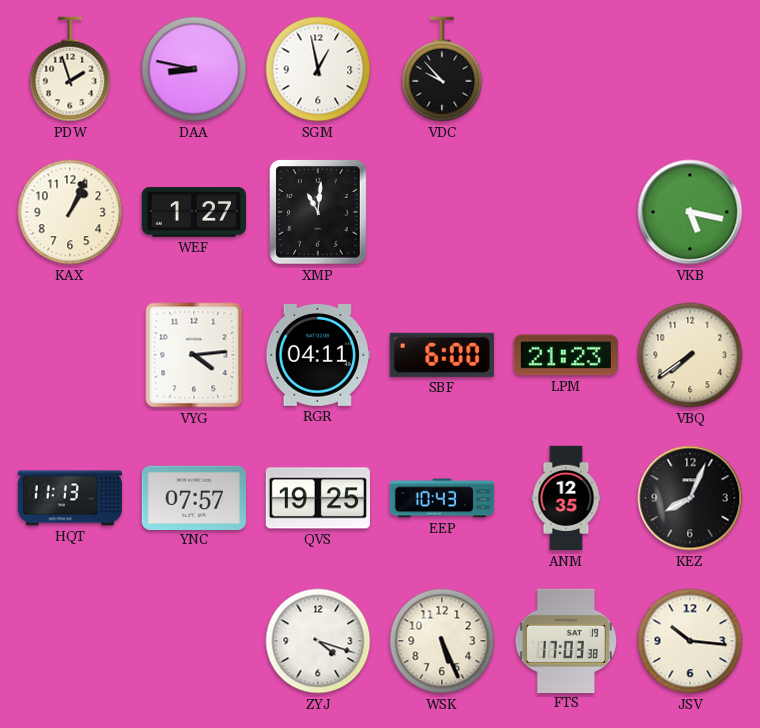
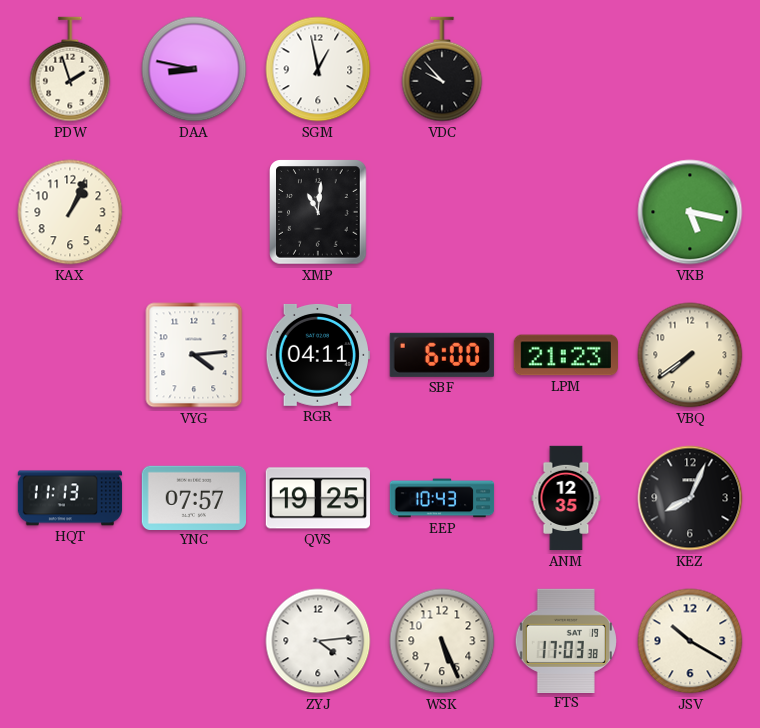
WEF: 1:27 -> none (193, 212)
ZYJ: 4:18 -> 4:14 (318, 641)
JSV: 10:16 -> 10:20 (690, 641)
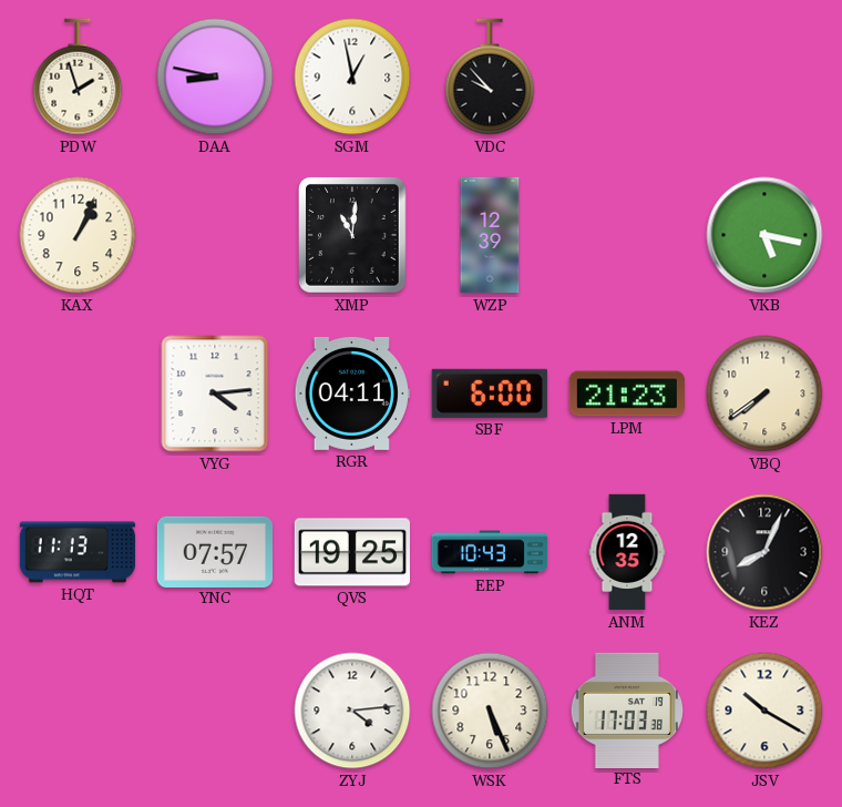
WZP: none -> 12:39 (490, 235)
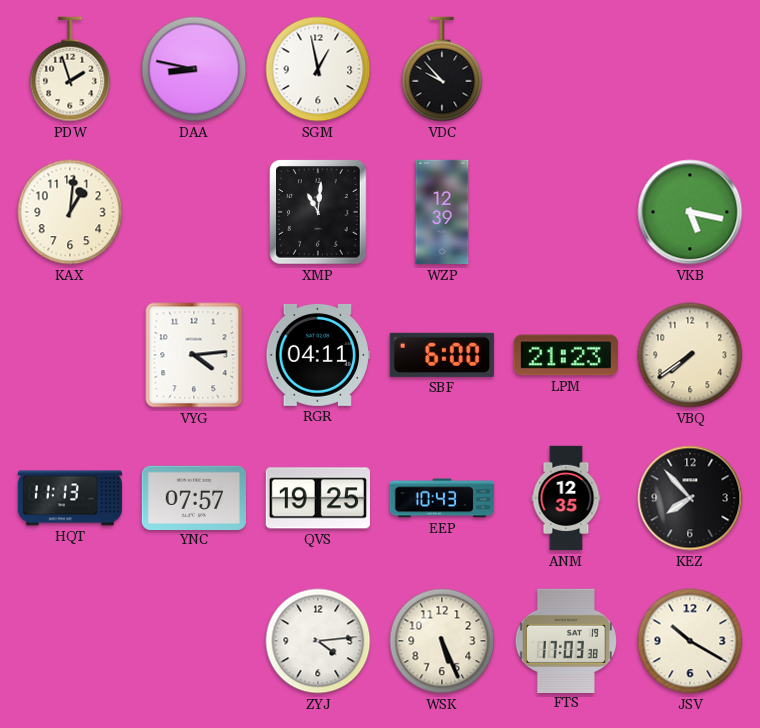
KAX: 1:04 -> 1:01 (70, 212)
KEZ: 8:04 -> 7:53 (690, 498)
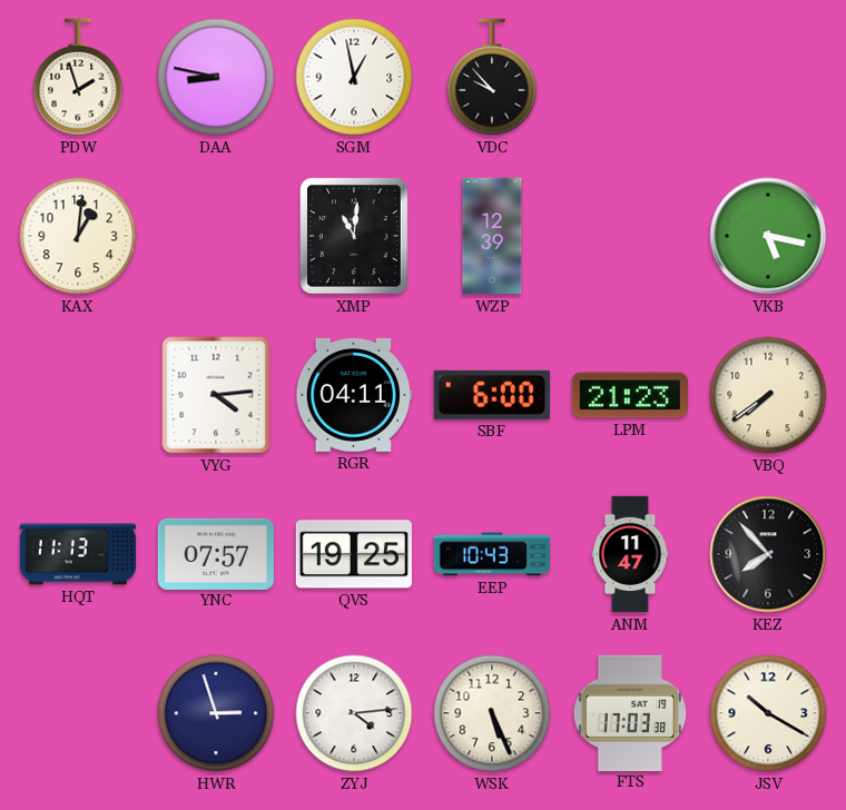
ANM: 12:35 -> 11:47 (630, 554)
HWR: none -> 2:57 (216, 713)
